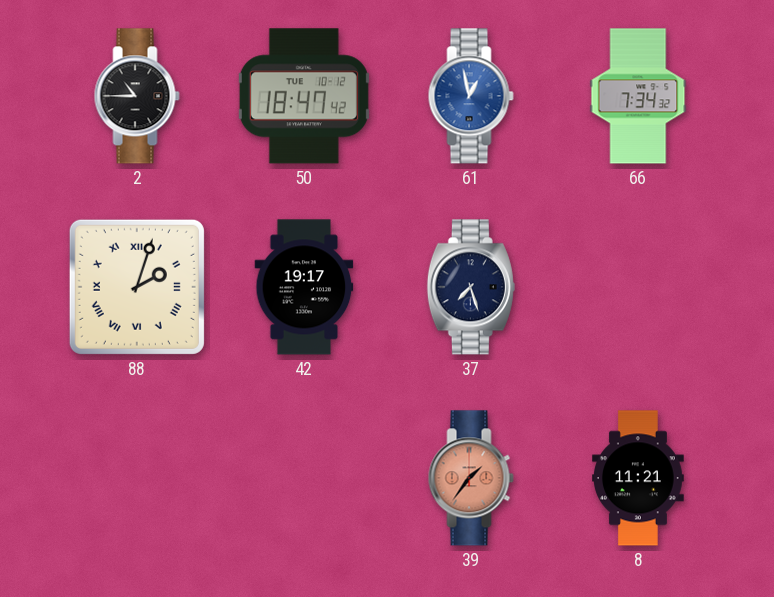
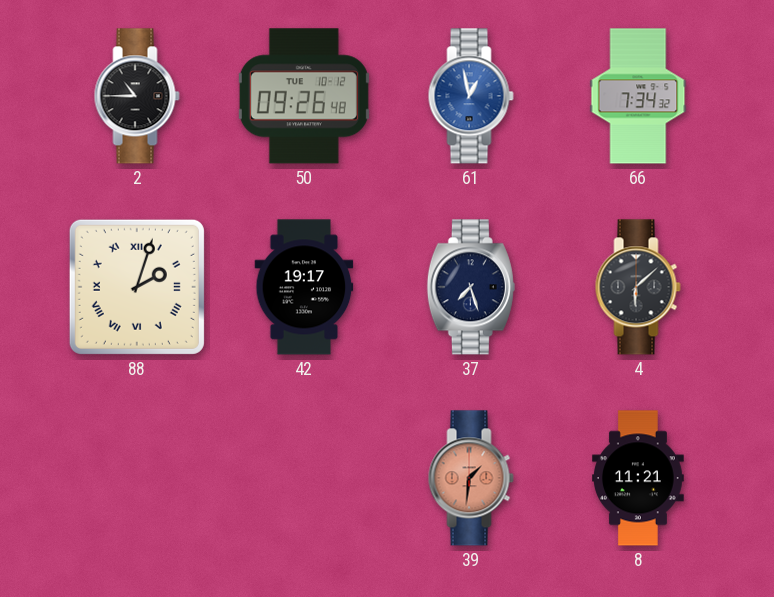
50: 18:47 -> 09:26 (304, 96)
4: none -> 6:08 (638, 287)
39: 1:36 -> 1:31 (471, 478)
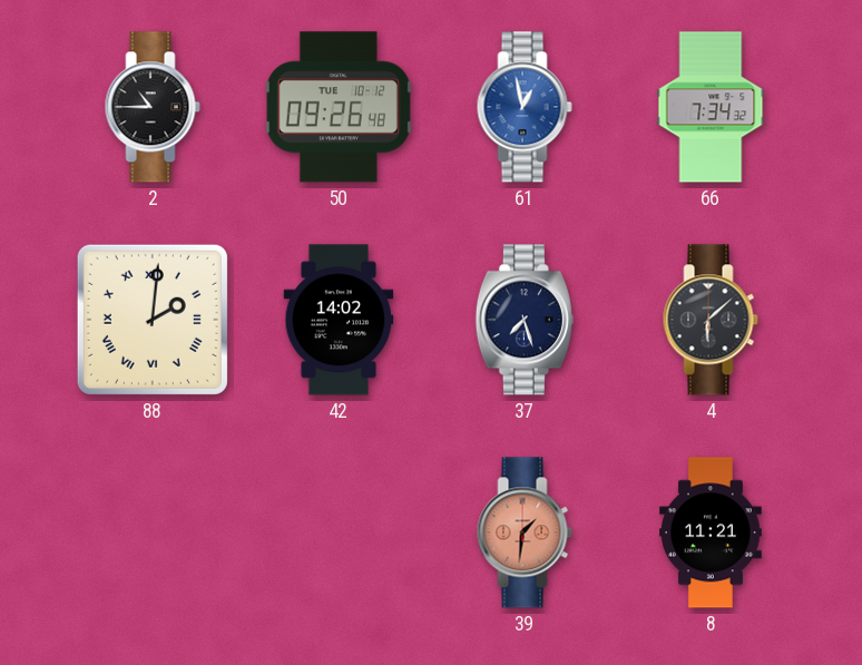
88: 2:03 -> 2:01 (153, 320)
42: 19:17 -> 14:02 (339, 320)
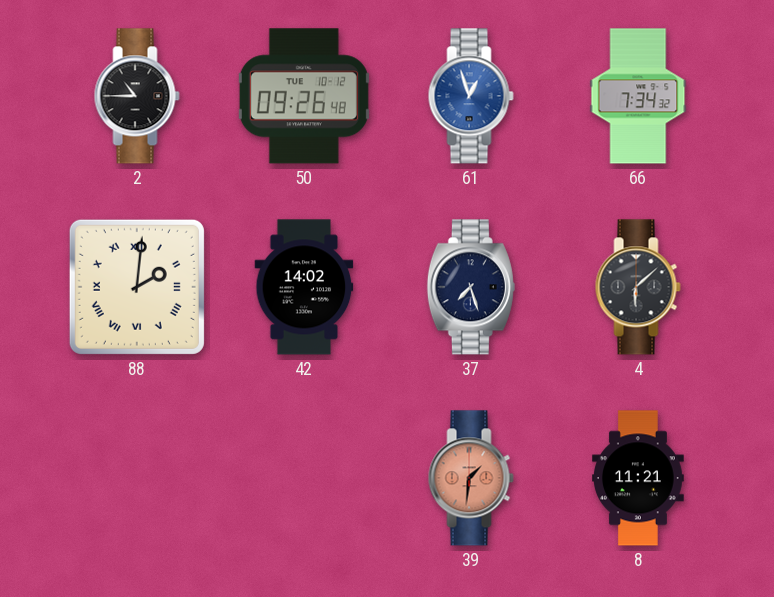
61: 12:58 -> 12:57 (471, 96)
